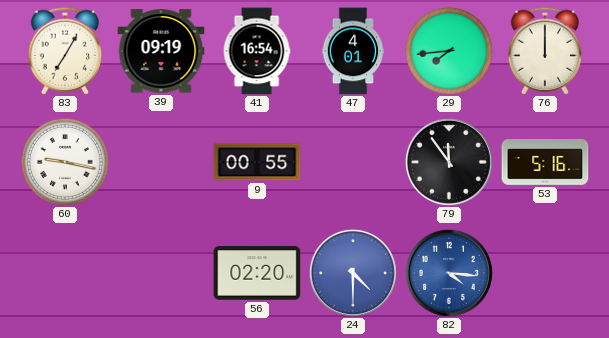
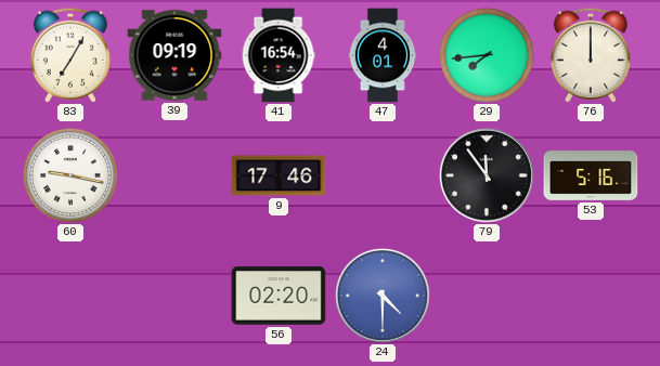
9: 00:55 -> 17:46 (279, 175)
82: 4:16 -> none (449, 273)
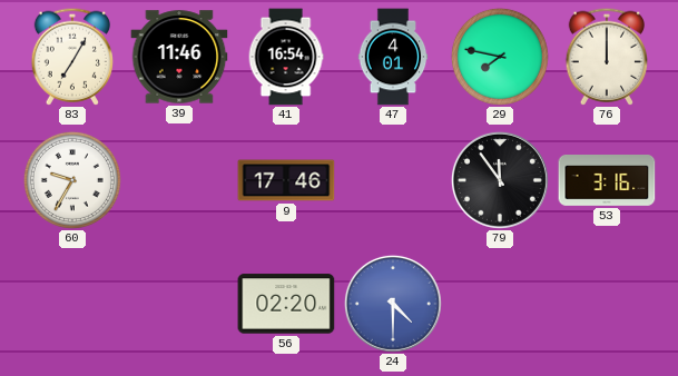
39: 09:19 -> 11:46 (179, 57)
29: 7:44 -> 7:47 (500, 57)
60: 9:17 -> 9:35 (72, 180)
53: 5:16 -> 3:16 (607, 181)
